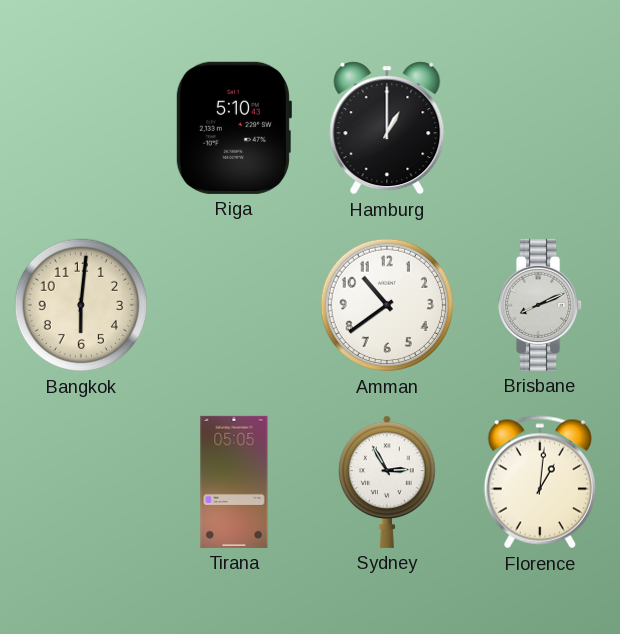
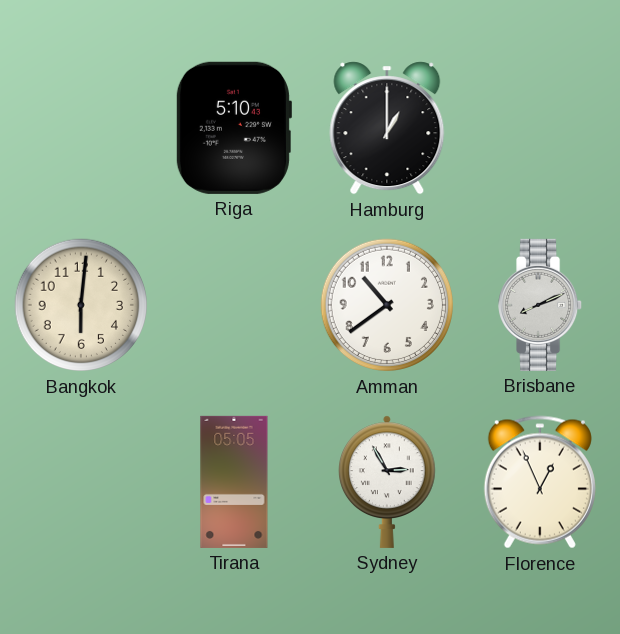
Florence: 1:01 -> 12:56 (540, 482)
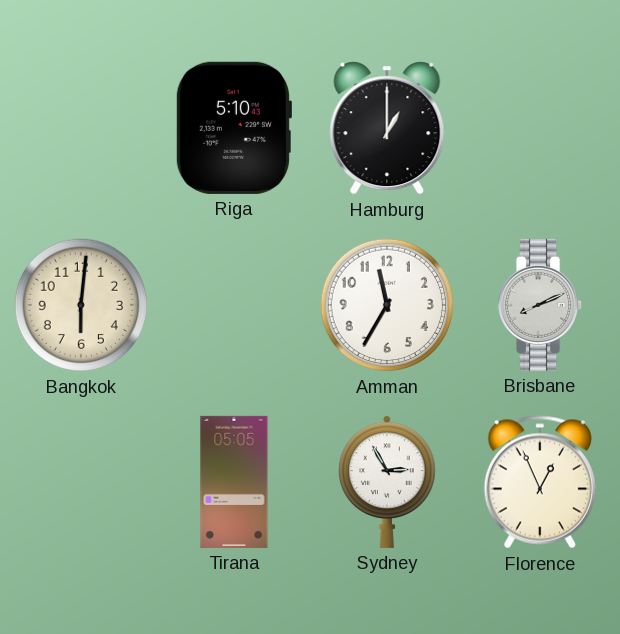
Amman: 10:39 -> 11:35 (387, 305)
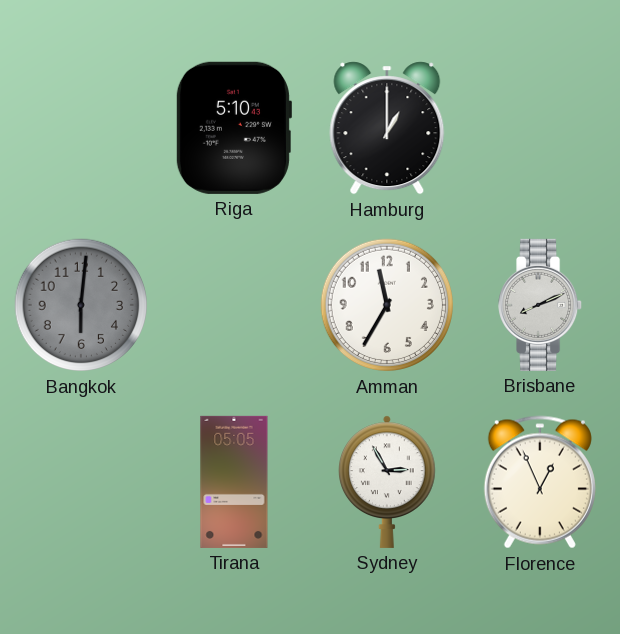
Bangkok dial: cream -> grey (81, 305)
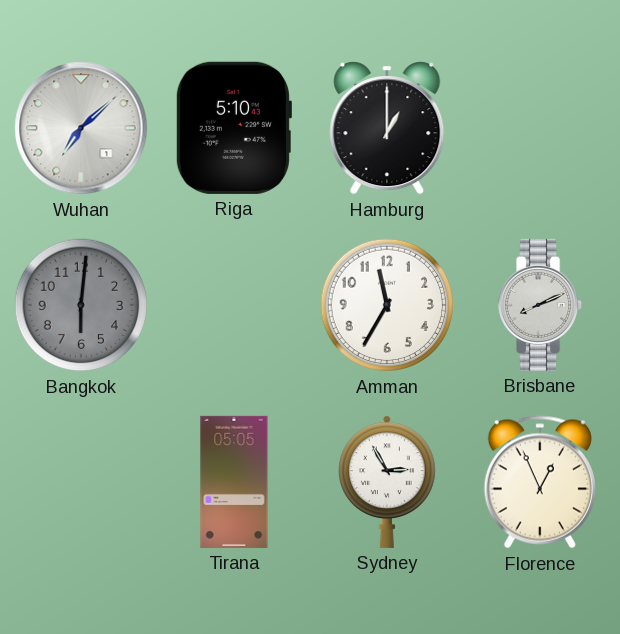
Wuhan: none -> 7:08 (81, 128)
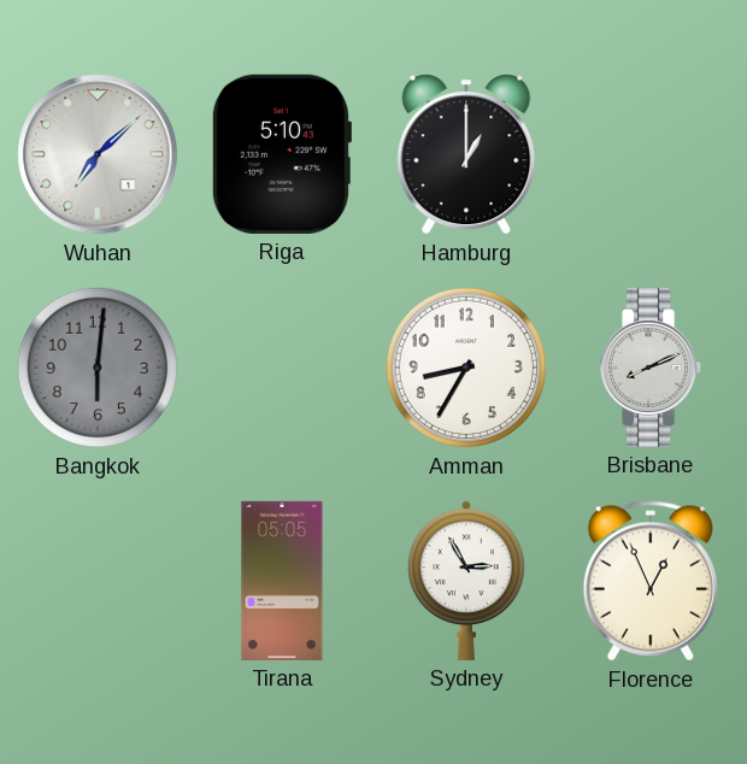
Amman: 11:35 -> 8:35 (466, 368)
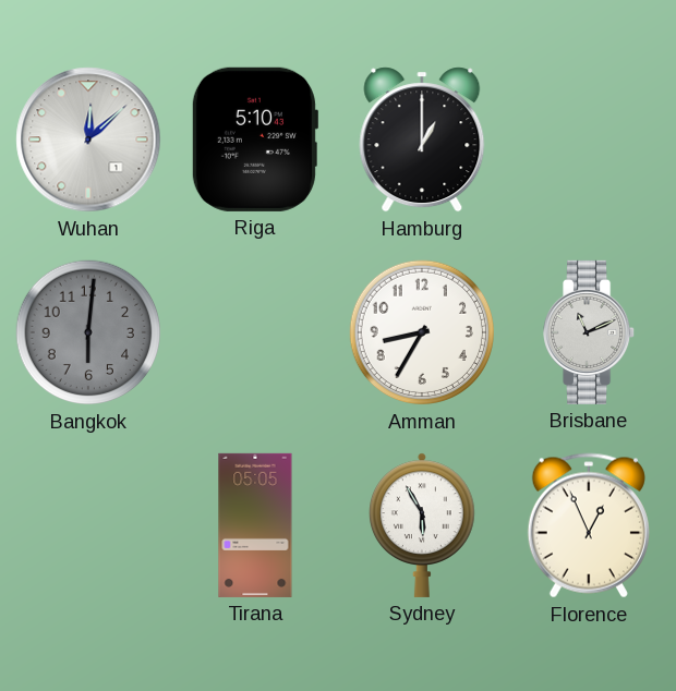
Wuhan: 7:08 -> 12:08 (88, 140)
Brisbane: 8:11 -> 11:11 (590, 332)
Sydney: 2:55 -> 5:55 (423, 525)
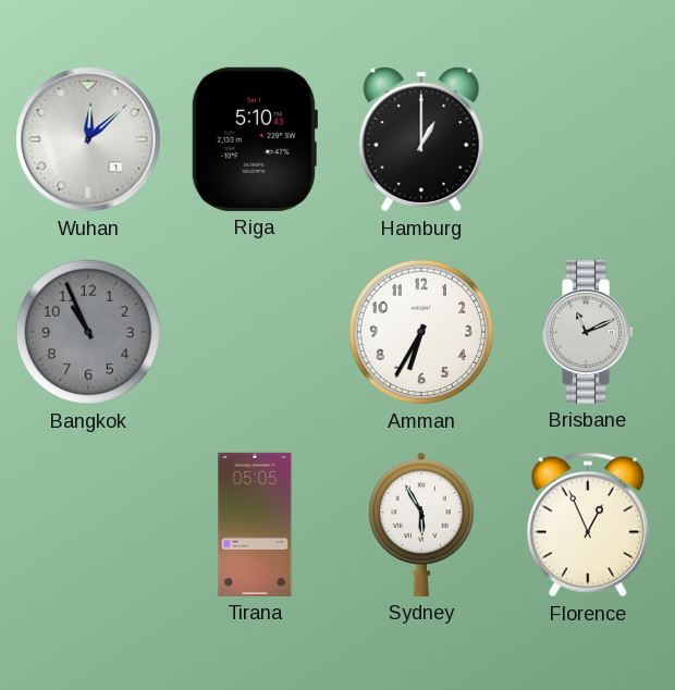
Bangkok: 6:01 -> 10:56 (88, 332)
Amman: 8:35 -> 6:35 (421, 332)
